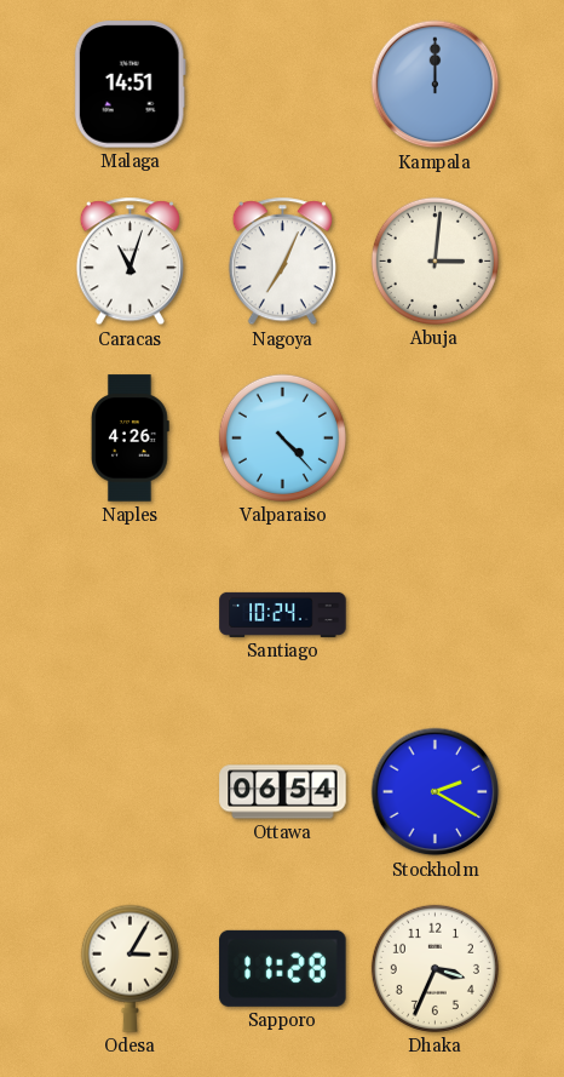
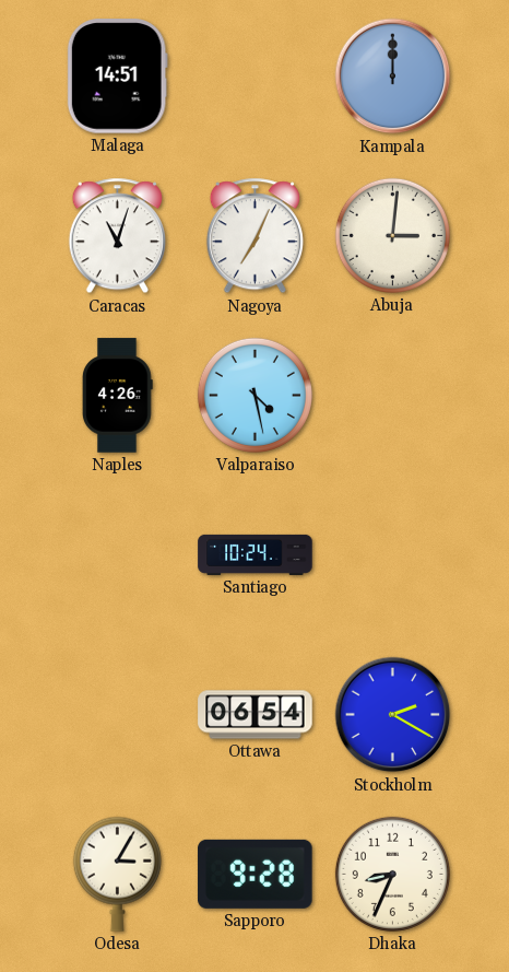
Valparaiso: 4:23 -> 4:28 (254, 395)
Sapporo: 11:28 -> 9:28 (256, 874)
Dhaka: 3:34 -> 8:34 (392, 874)
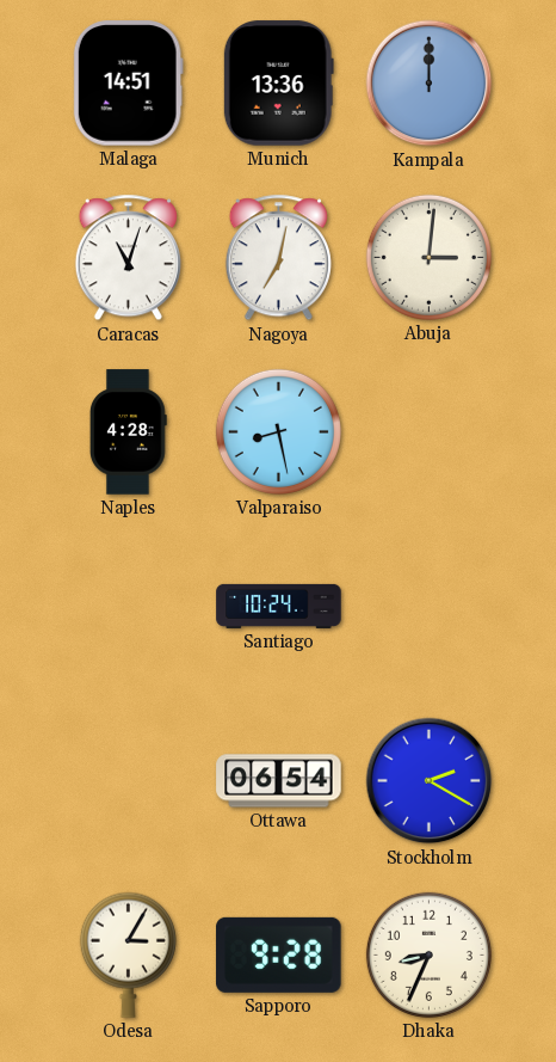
Munich: none -> 13:36 (278, 84)
Nagoya: 7:04 -> 7:02 (278, 258)
Naples: 4:26 -> 4:28 (129, 432)
Valparaiso: 4:28 -> 8:28 (278, 431)
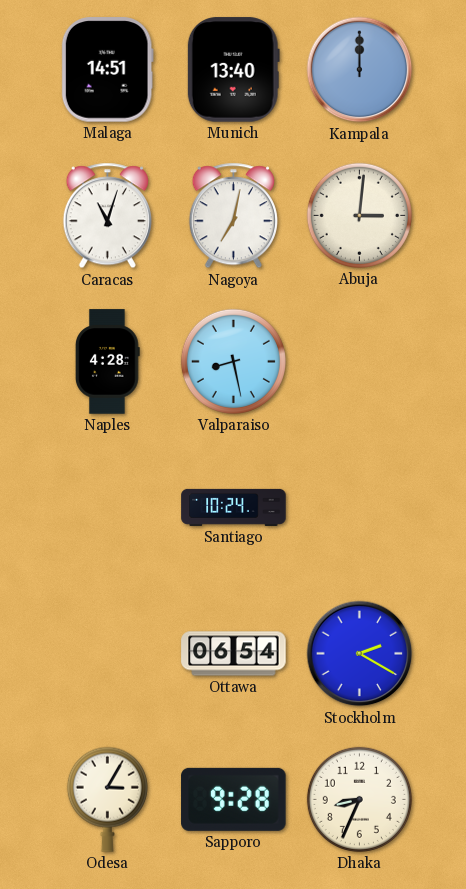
Munich: 13:36 -> 13:40 (233, 70)
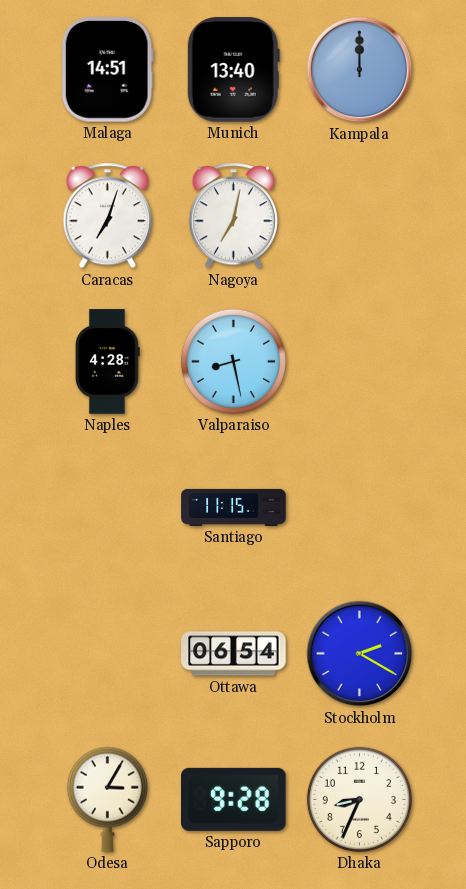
Caracas: 11:03 -> 7:03 (107, 216)
Abuja: 3:01 -> none (359, 215)
Santiago: 10:24 -> 11:15 (234, 507)
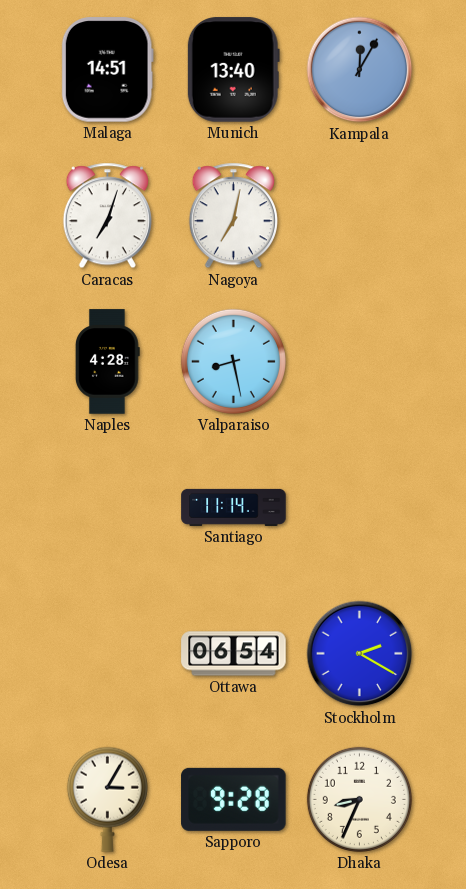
Kampala: 12:00 -> 12:05 (360, 70)
Santiago: 11:15 -> 11:14 (234, 507)
